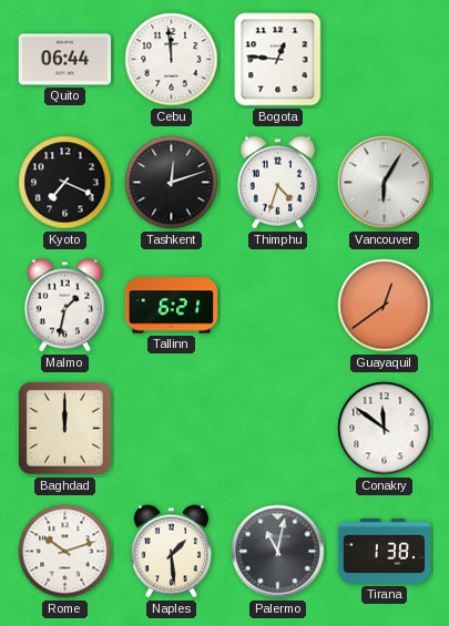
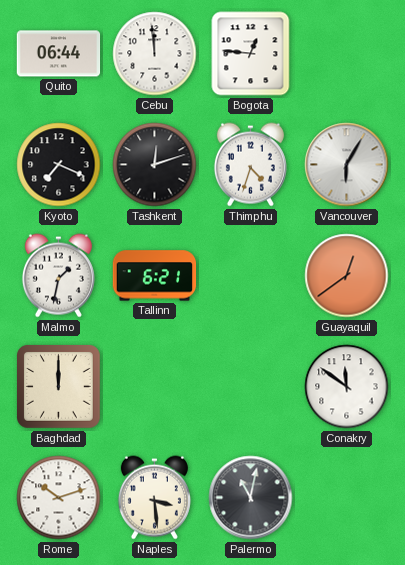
Naples: 1:29 -> 3:29 (154, 498)
Tirana: 1:38 -> none (385, 551)
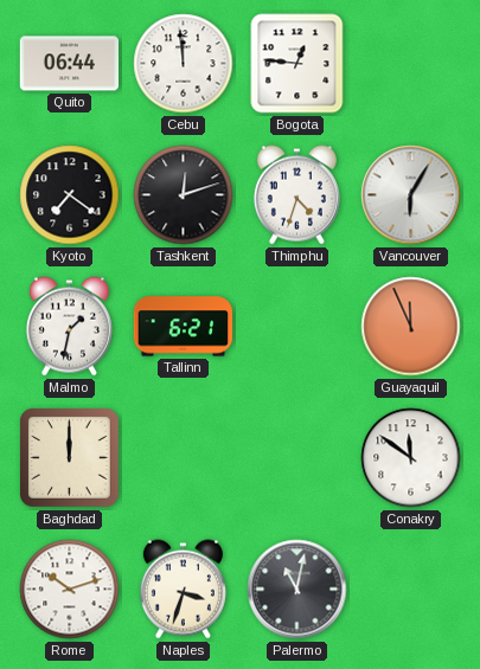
Kyoto: 7:19 -> 7:21 (70, 195)
Guayaquil: 12:39 -> 11:56 (411, 327)
Naples: 3:29 -> 3:33 (183, 590)
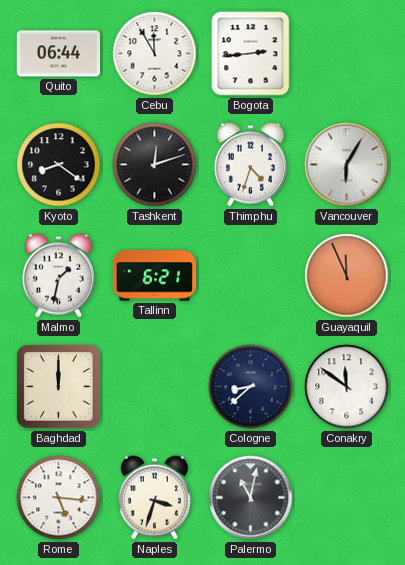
Cebu: 11:59 -> 11:55 (155, 54)
Bogota: 12:46 -> 2:44 (251, 54)
Kyoto: 7:21 -> 8:21 (59, 165)
Cologne: none -> 8:38 (251, 387)
Rome: 10:12 -> 5:16 (59, 498)
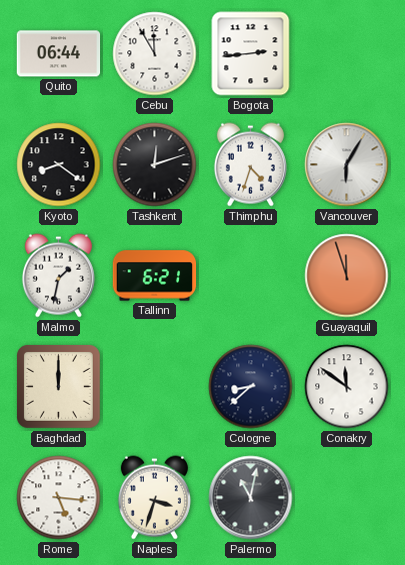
Guayaquil: 11:56 -> 11:57 (347, 276)
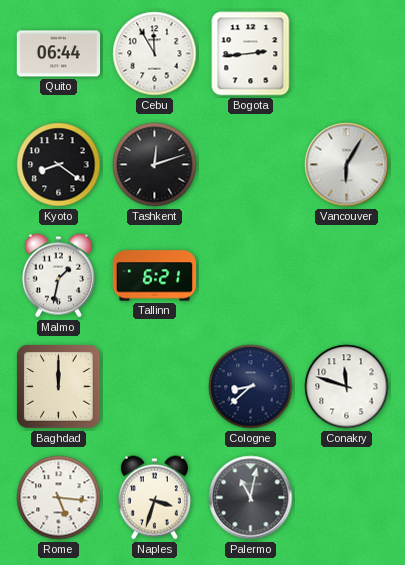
Thimphu: 4:33 -> none (250, 165)
Guayaquil: 11:57 -> none (347, 276)
Conakry: 11:51 -> 11:48 (347, 387)
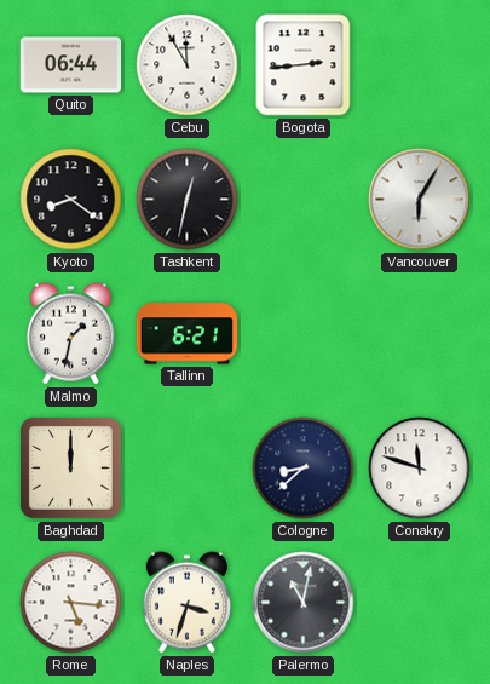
Tashkent: 12:12 -> 12:32 (188, 200)
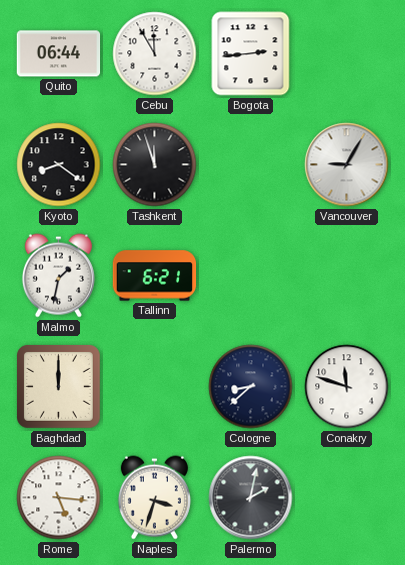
Tashkent: 12:32 -> 11:57 (155, 165)
Vancouver: 6:05 -> 9:05 (347, 165)
Palermo: 11:02 -> 2:02 (251, 498)
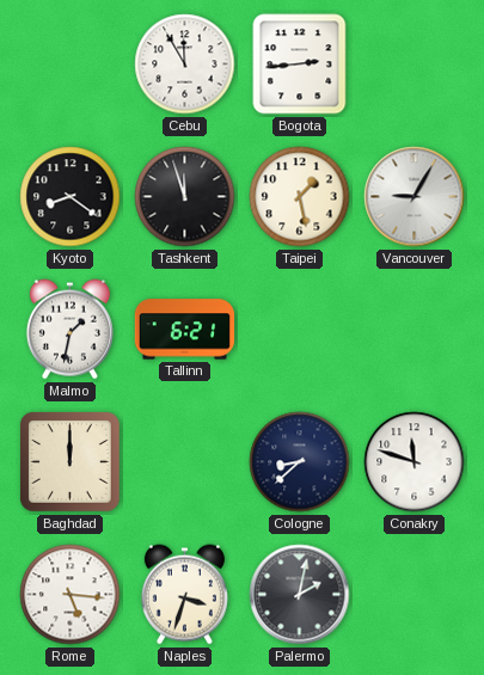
Quito: 06:44 -> none (59, 54)
Taipei: none -> 1:28 (300, 197)
